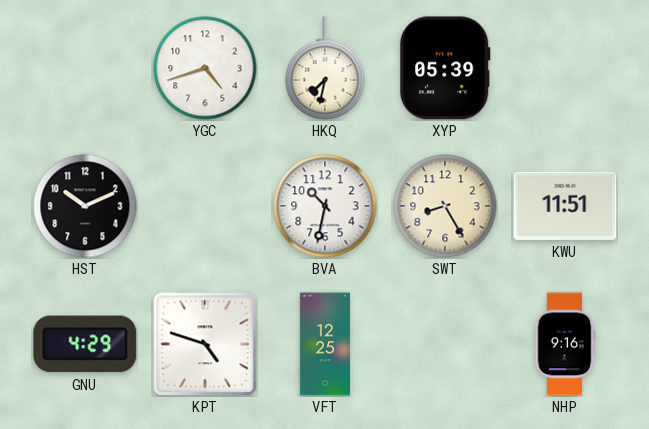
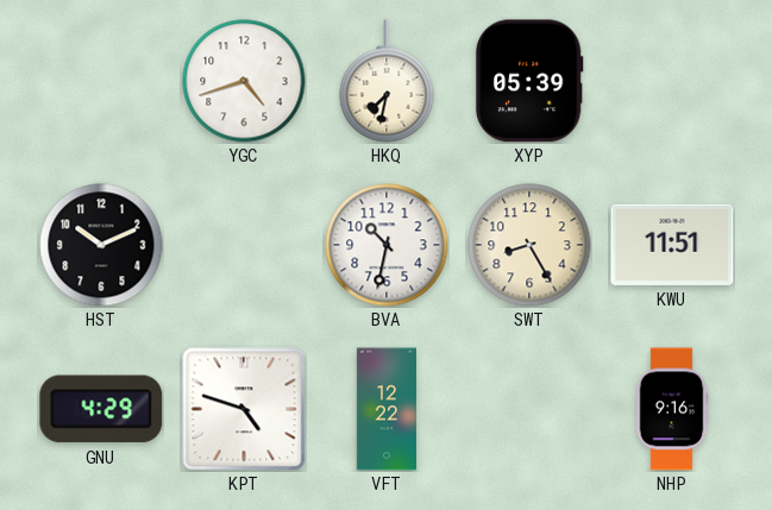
VFT: 12:25 -> 12:22 (385, 409)
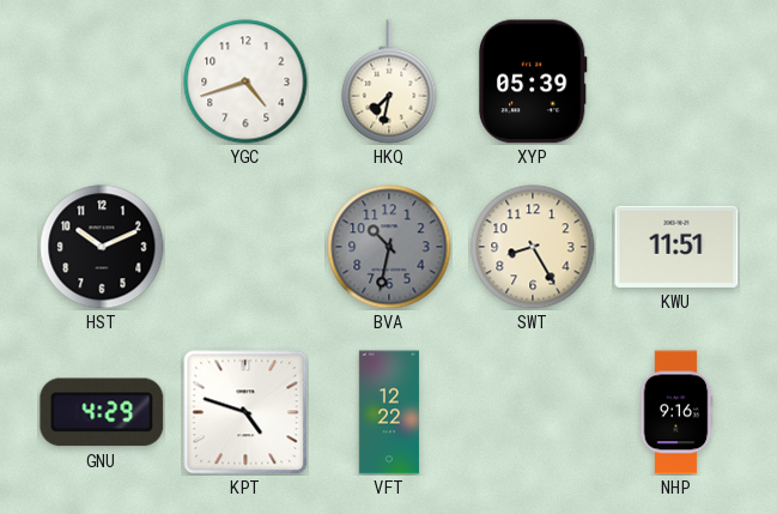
BVA dial: white -> grey (389, 247)
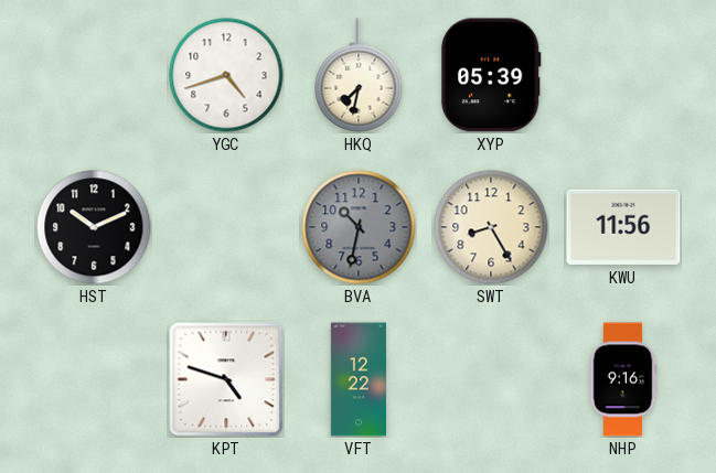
KWU: 11:51 -> 11:56 (623, 227)
GNU: 4:29 -> none (102, 412)
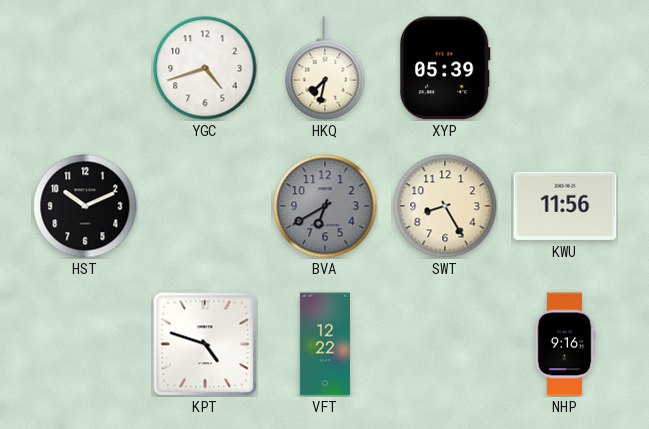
BVA: 10:32 -> 6:40 (325, 206)
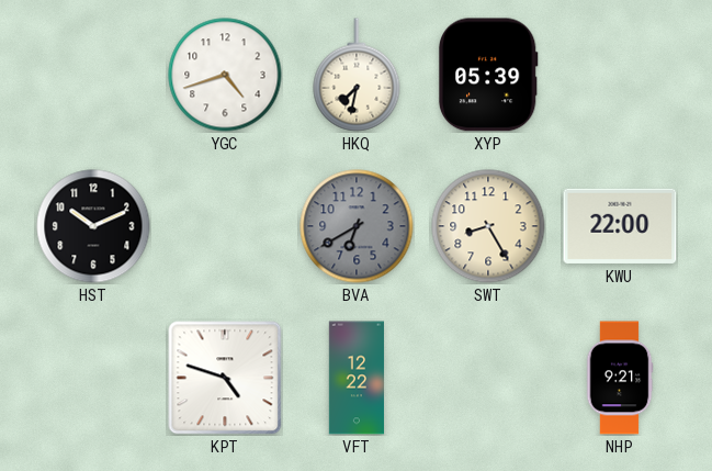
KWU: 11:56 -> 22:00 (620, 226)
NHP: 9:16 -> 9:21 (620, 378)
